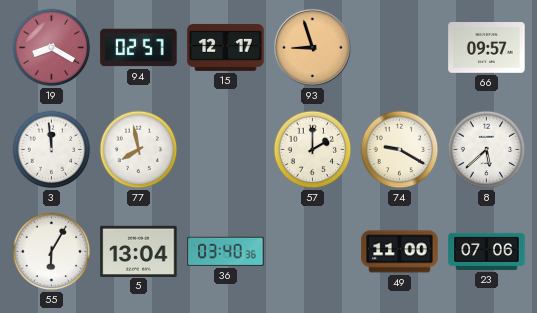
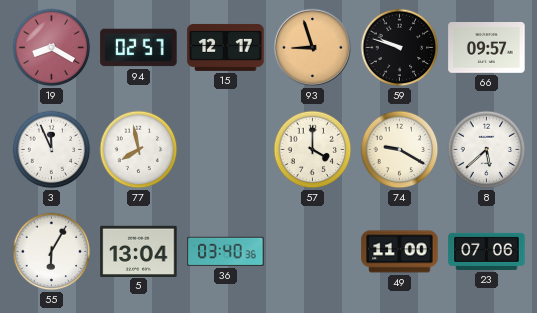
59: none -> 9:48 (400, 48)
3: 11:59 -> 11:56 (52, 150)
57: 2:00 -> 4:00 (313, 150)
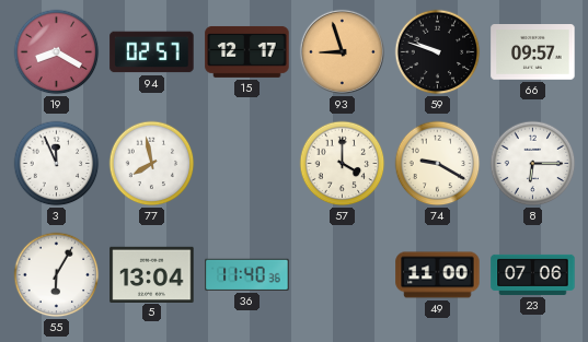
8: 5:38 -> 6:15 (533, 164)
36: 03:40 -> 11:40 (247, 274)
